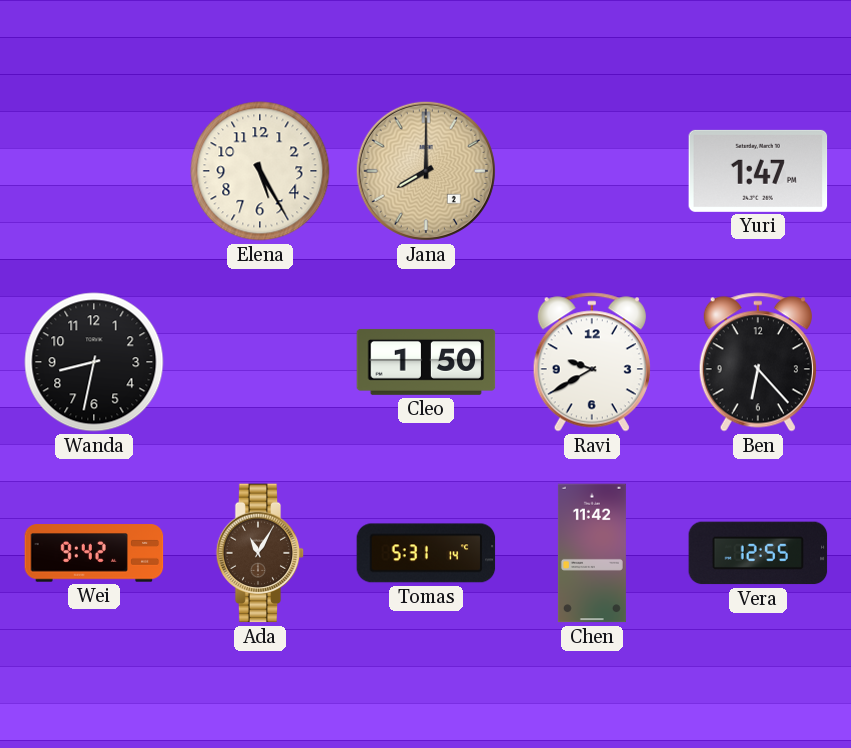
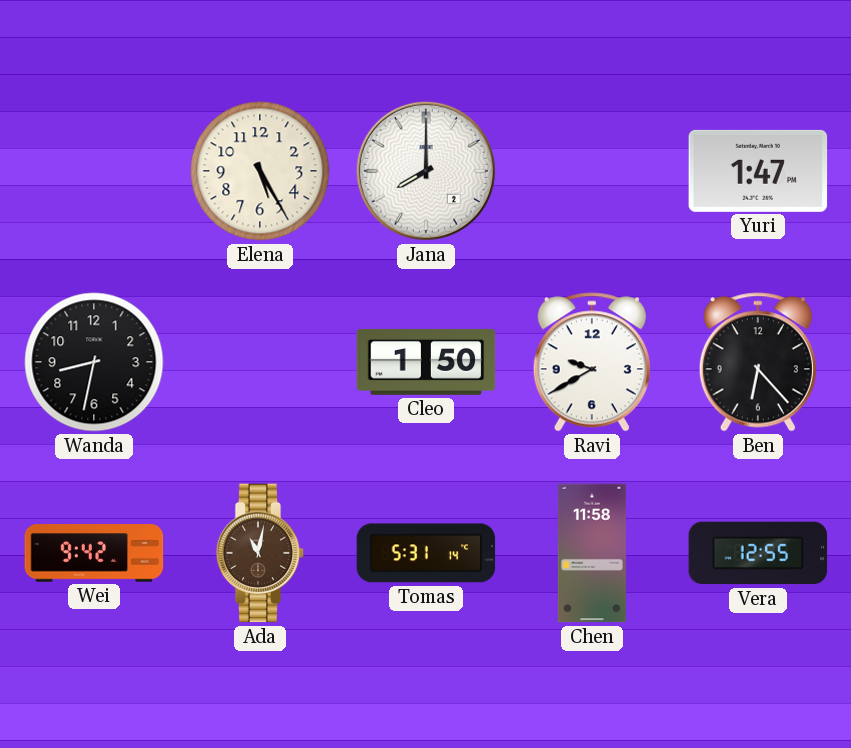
Jana dial: champagne -> white (426, 171)
Ada: 11:05 -> 11:02 (260, 553)
Chen: 11:42 -> 11:58 (592, 553)
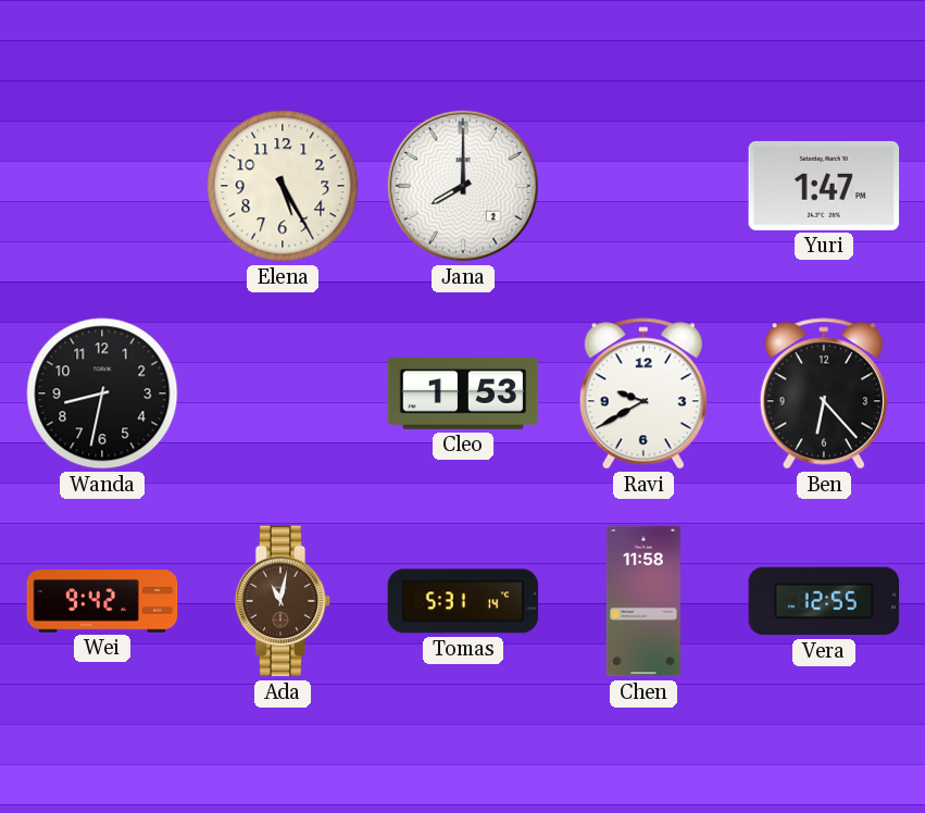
Cleo: 1:50 -> 1:53 (463, 393)
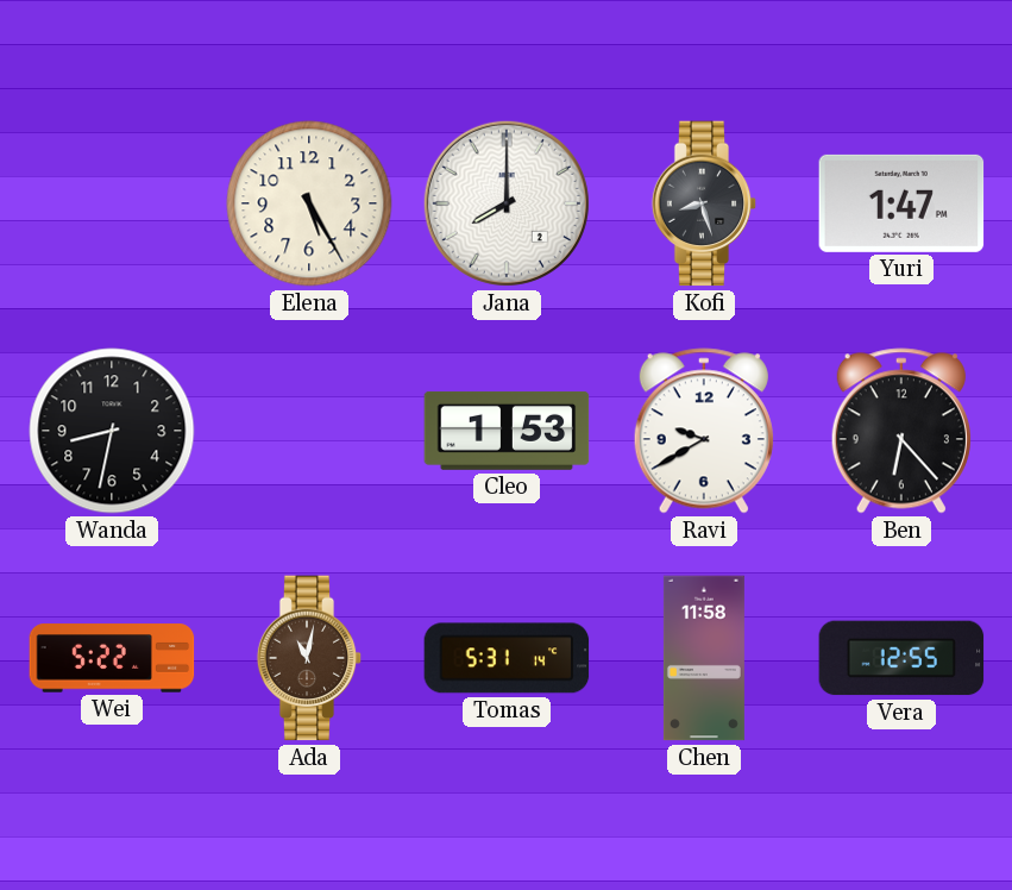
Kofi: none -> 8:27 (704, 203)
Wei: 9:42 -> 5:22 (112, 658)
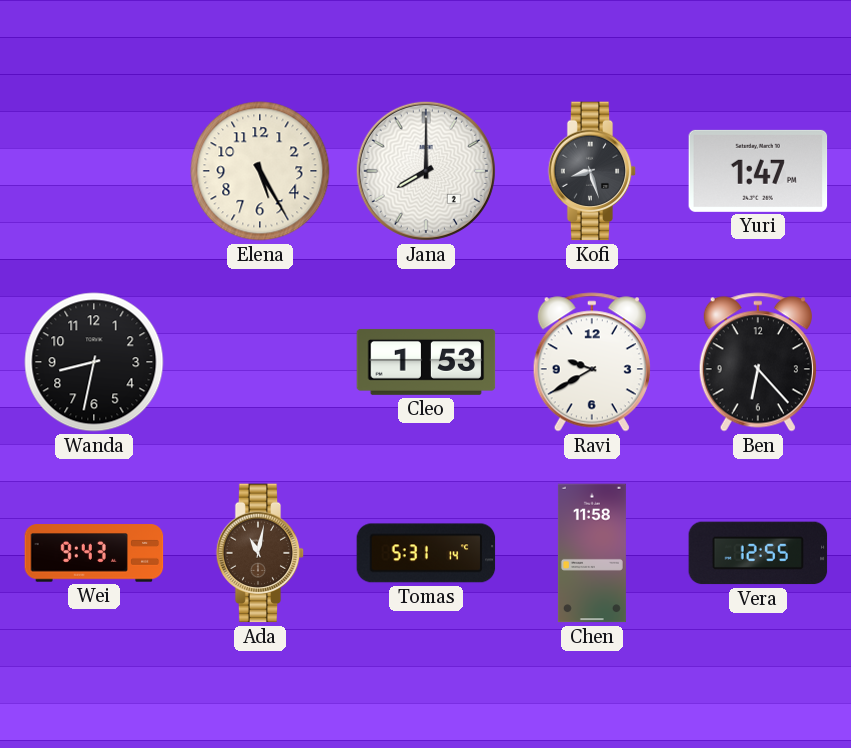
Wei: 5:22 -> 9:43 (94, 553)
